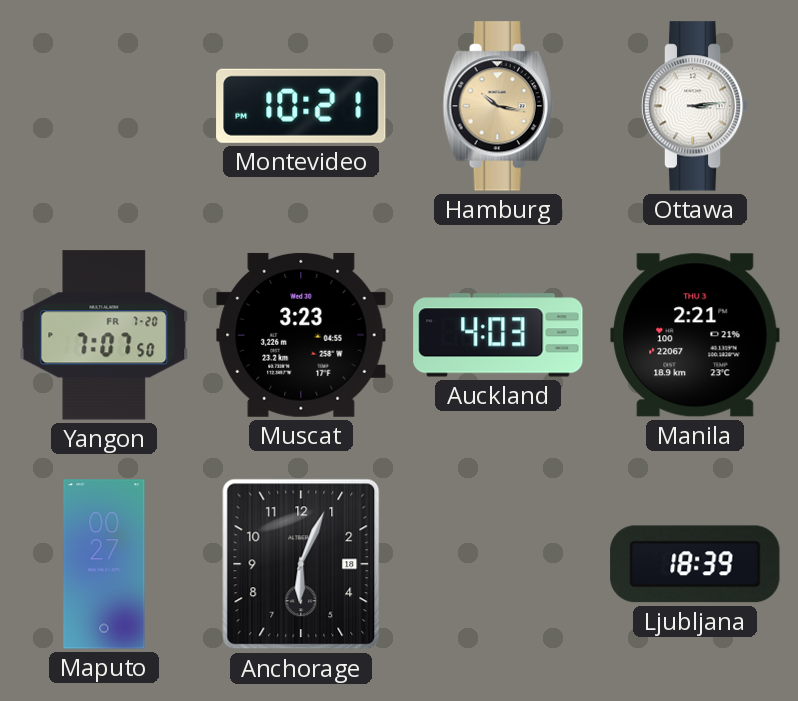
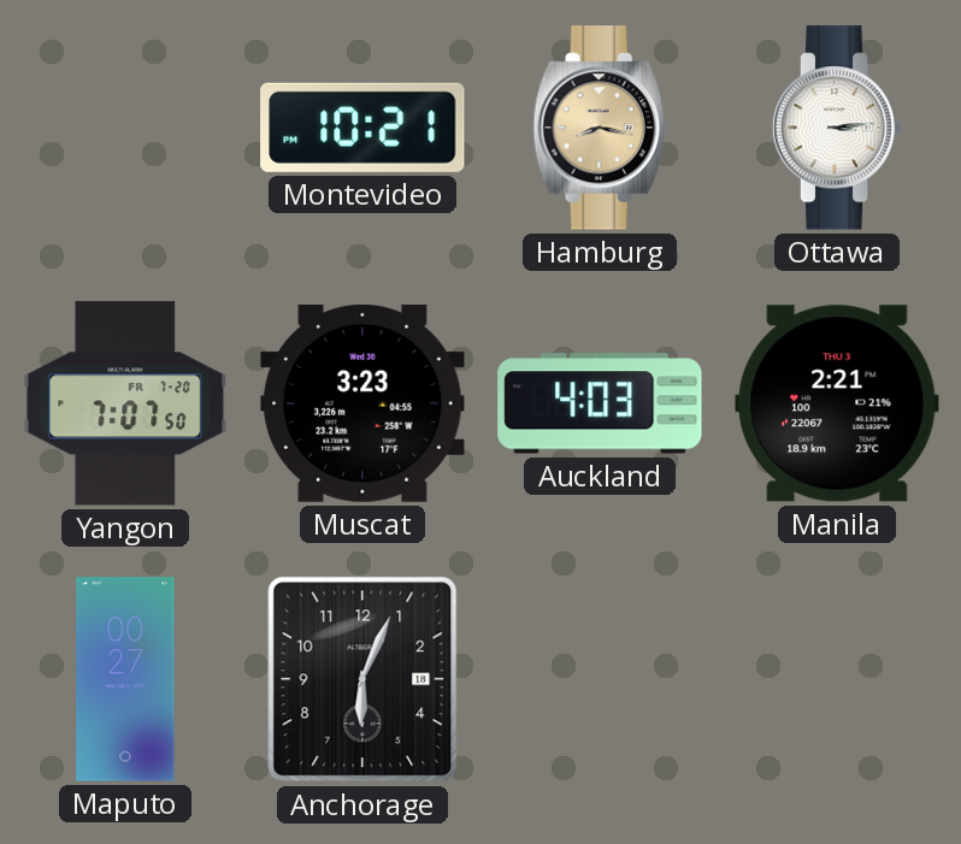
Hamburg: 10:17 -> 8:17 (600, 128)
Ljubljana: 18:39 -> none (695, 564)
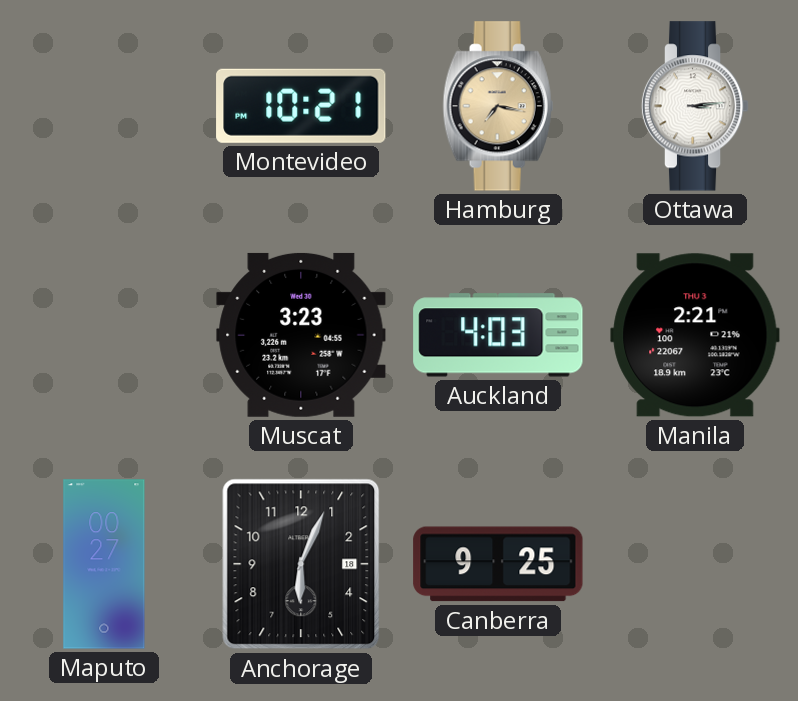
Hamburg: 8:17 -> 7:17 (498, 106)
Yangon: 7:07 -> none (125, 403)
Canberra: none -> 9:25 (498, 564)
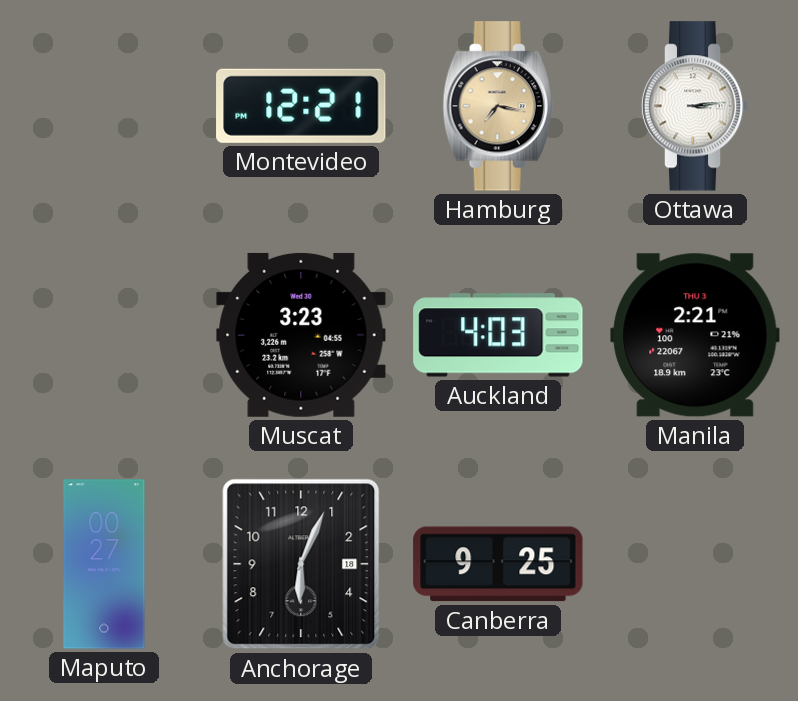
Montevideo: 10:21 -> 12:21 (301, 106)
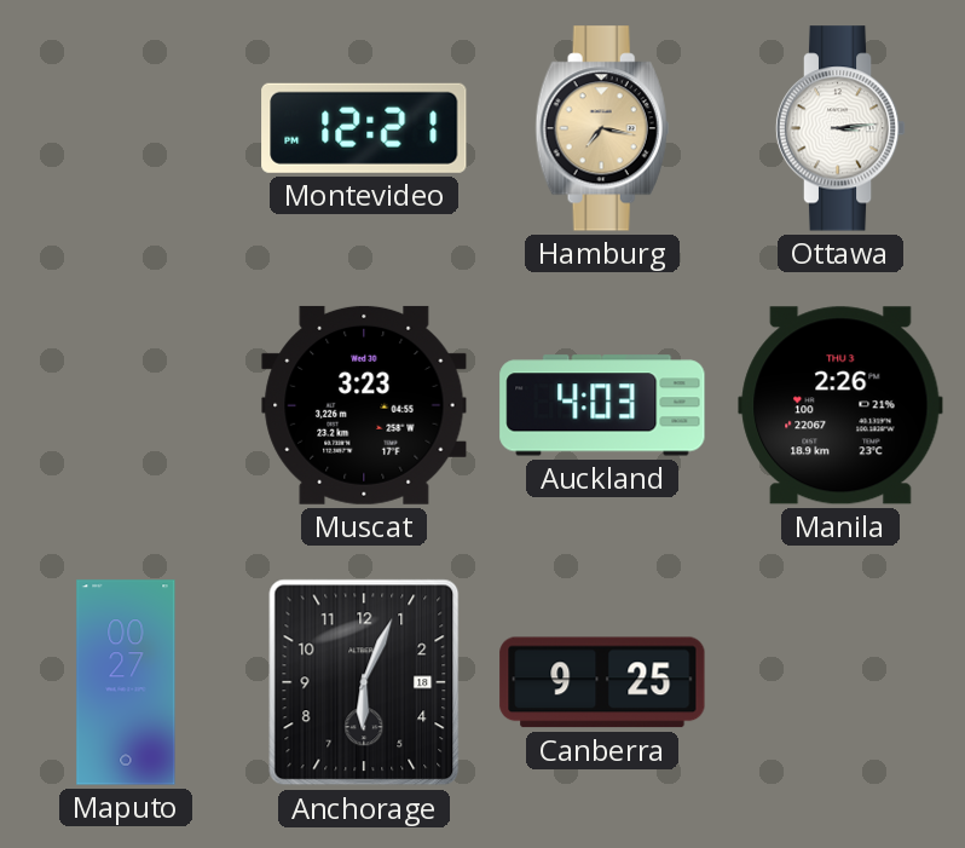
Manila: 2:21 -> 2:26 (840, 405)
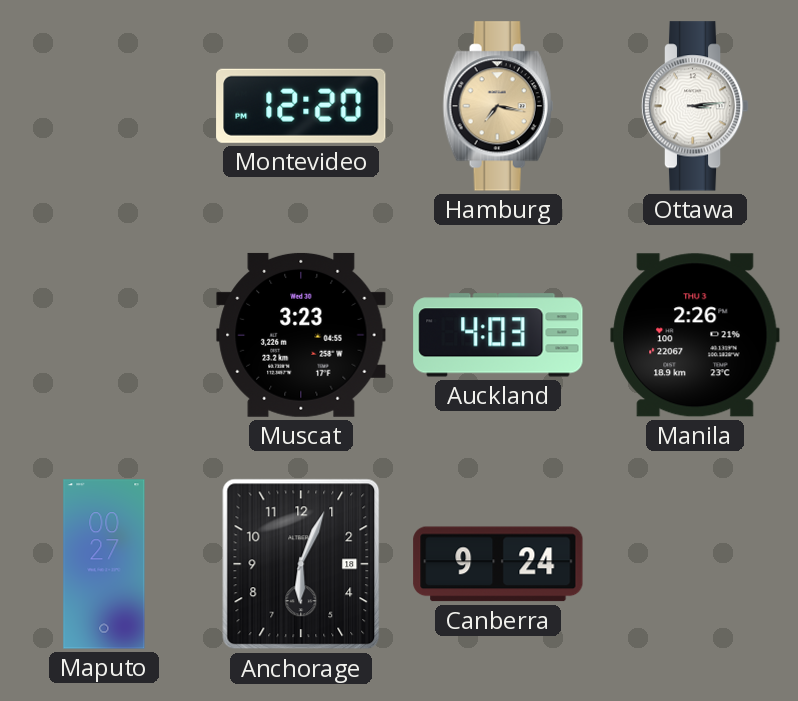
Montevideo: 12:21 -> 12:20 (301, 106)
Canberra: 9:25 -> 9:24 (498, 564)
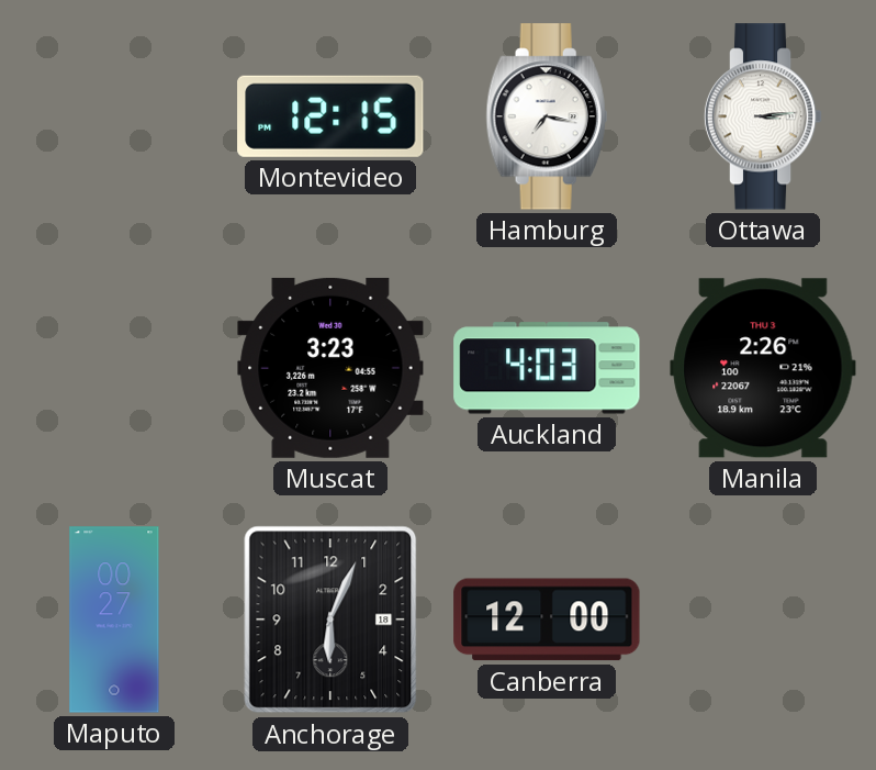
Montevideo: 12:20 -> 12:15 (330, 116)
Hamburg dial: champagne -> white (547, 116)
Canberra: 9:24 -> 12:00 (547, 620)
